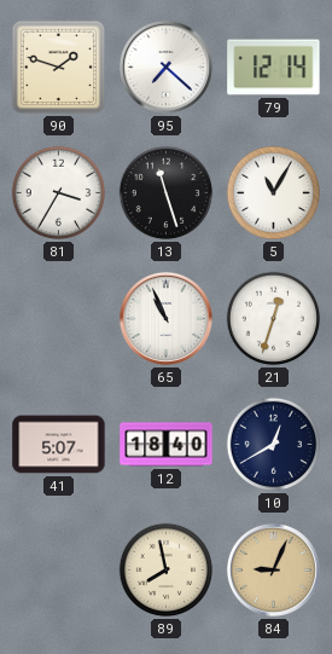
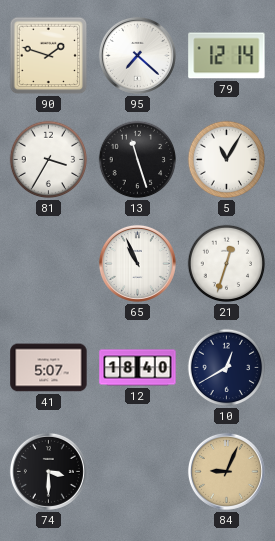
74: none -> 3:30 (48, 471)
89: 7:58 -> none (167, 571)
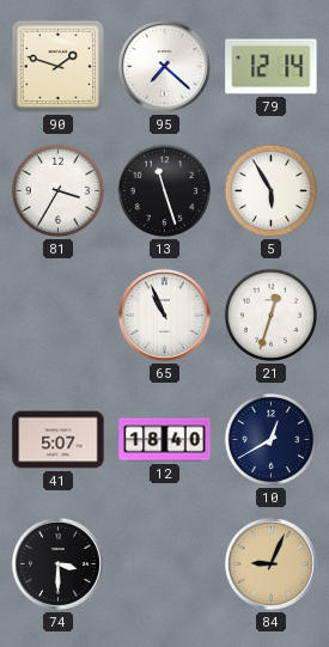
5: 11:05 -> 5:55 (272, 191)
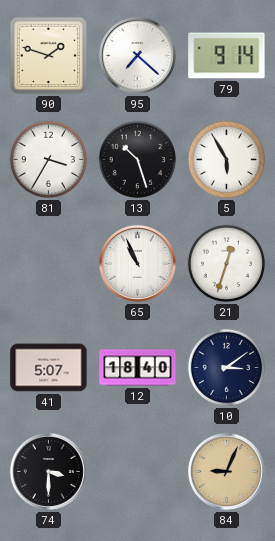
79: 12:14 -> 9:14 (227, 56)
13: 11:27 -> 10:27 (138, 160)
10: 12:40 -> 3:09 (227, 368)
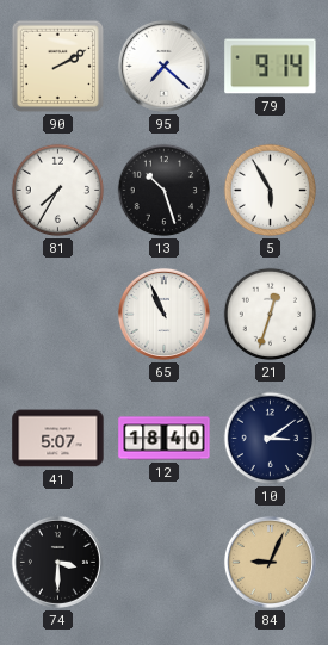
90: 1:48 -> 2:10 (58, 67)
81: 3:35 -> 7:35 (58, 191)
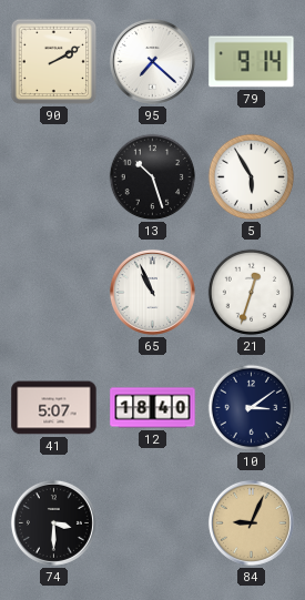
81: 7:35 -> none (58, 191)
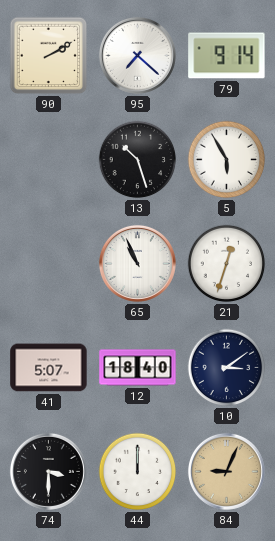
44: none -> 12:00 (138, 472)
